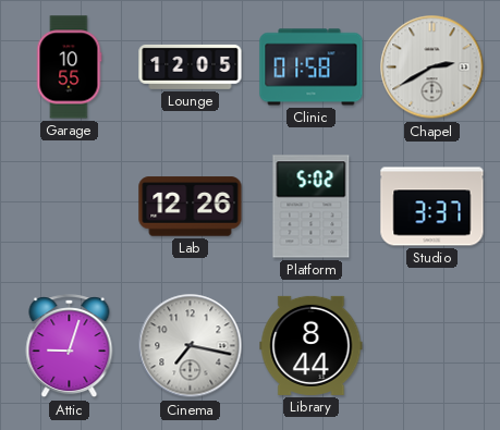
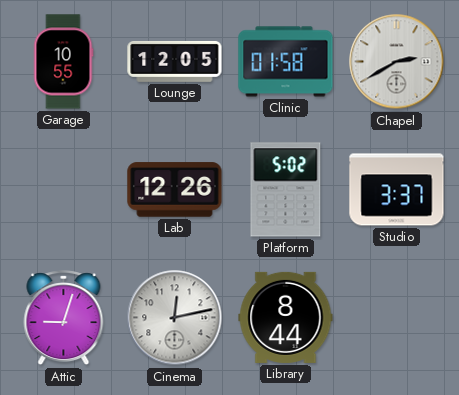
Cinema: 7:17 -> 12:13 (175, 318)
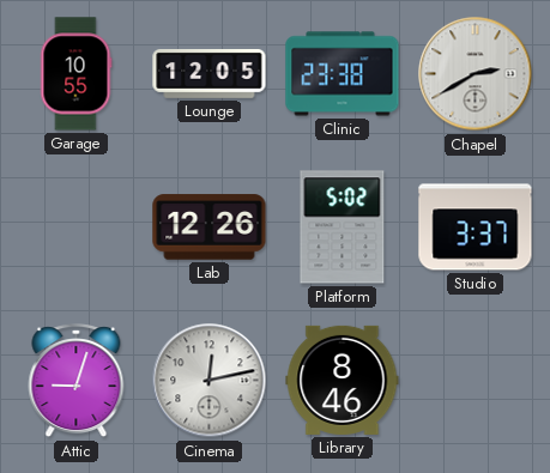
Clinic: 01:58 -> 23:38 (343, 74)
Library: 8:44 -> 8:46 (343, 380)
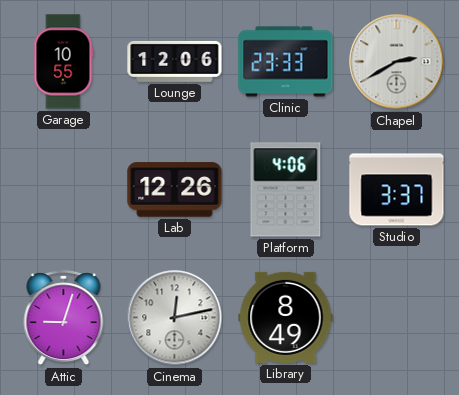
Lounge: 12:05 -> 12:06 (175, 61)
Clinic: 23:38 -> 23:33 (286, 62)
Platform: 5:02 -> 4:06 (286, 190)
Library: 8:46 -> 8:49 (286, 317)
